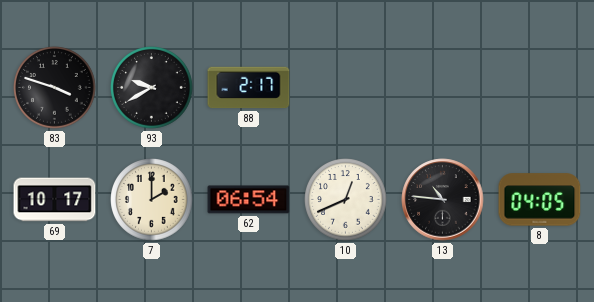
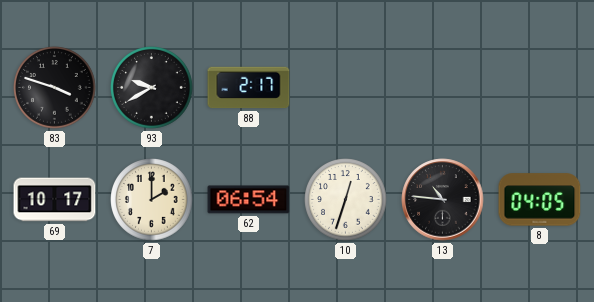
10: 12:41 -> 12:33 (346, 200)
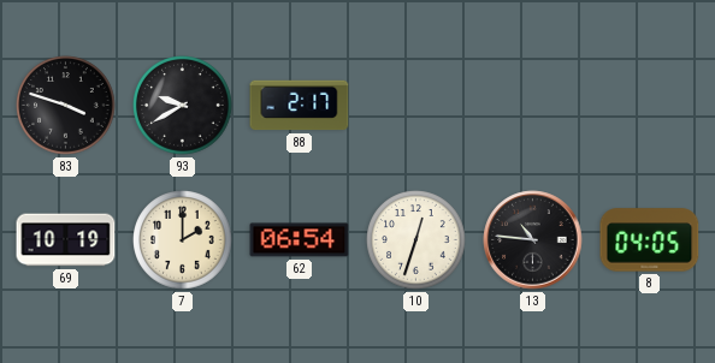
69: 10:17 -> 10:19 (66, 240)
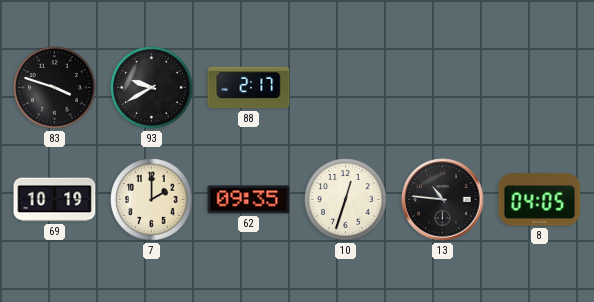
62: 06:54 -> 09:35 (249, 200)
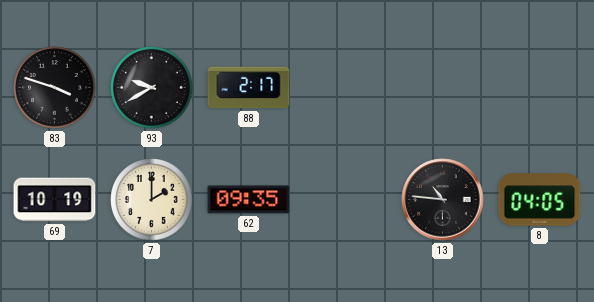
10: 12:33 -> none (346, 200)
